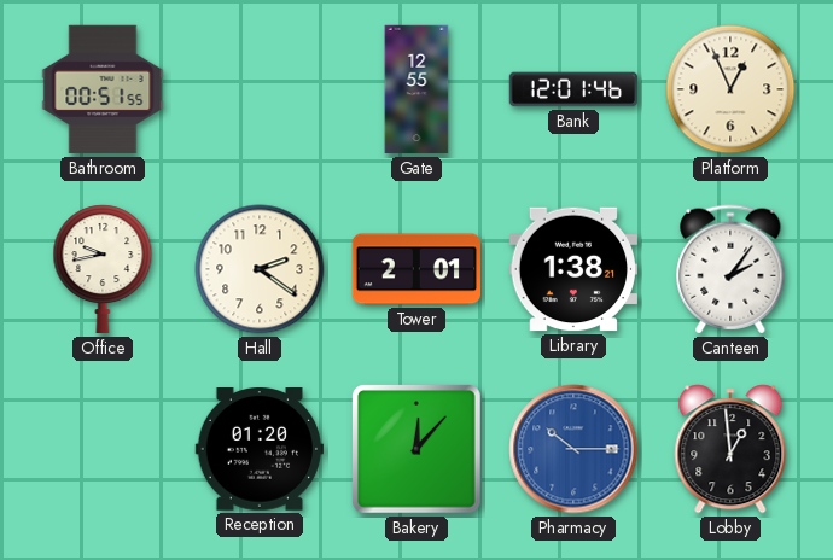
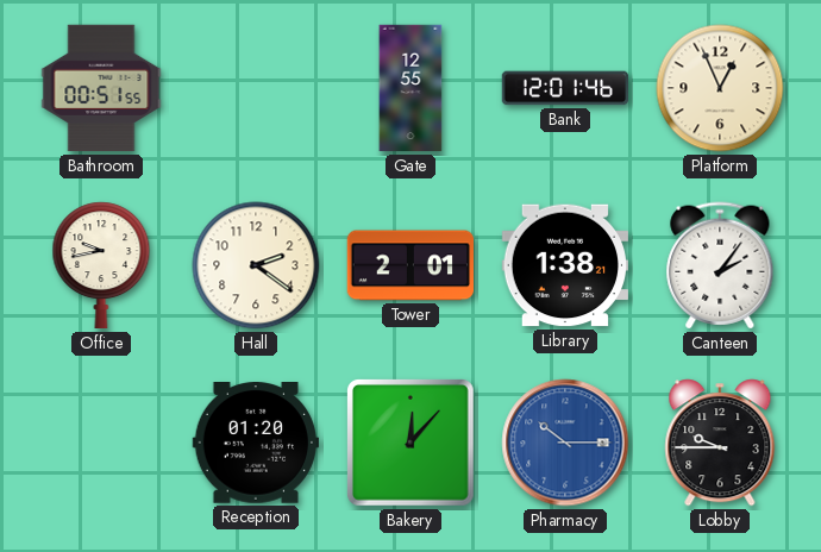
Lobby: 12:59 -> 9:45 (720, 443)
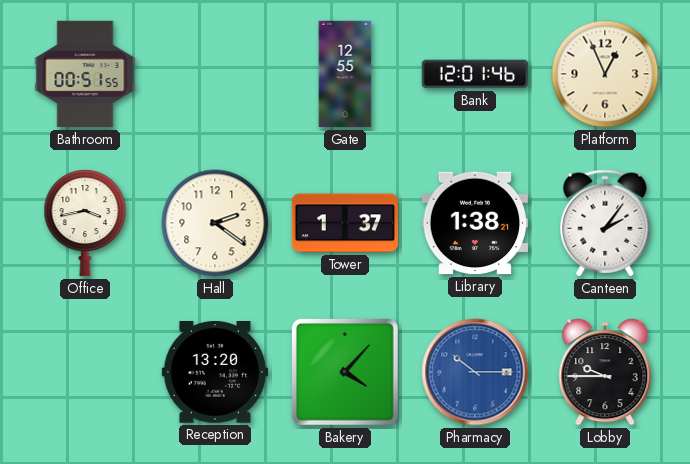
Office: 9:43 -> 3:43 (85, 223)
Tower: 2:01 -> 1:37 (345, 223)
Reception: 01:20 -> 13:20 (214, 373)
Bakery: 12:07 -> 4:07 (345, 372)
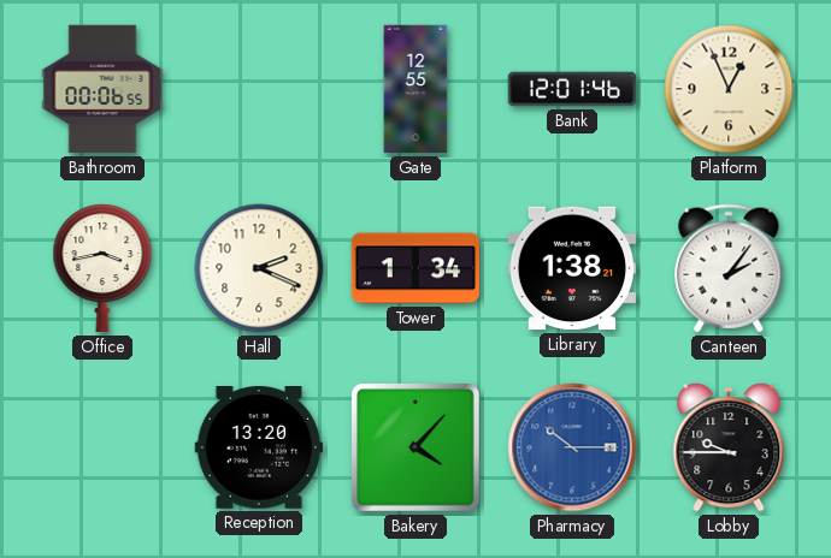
Bathroom: 00:51 -> 00:06 (102, 89)
Hall: 2:21 -> 2:19 (259, 268)
Tower: 1:37 -> 1:34 (415, 268)
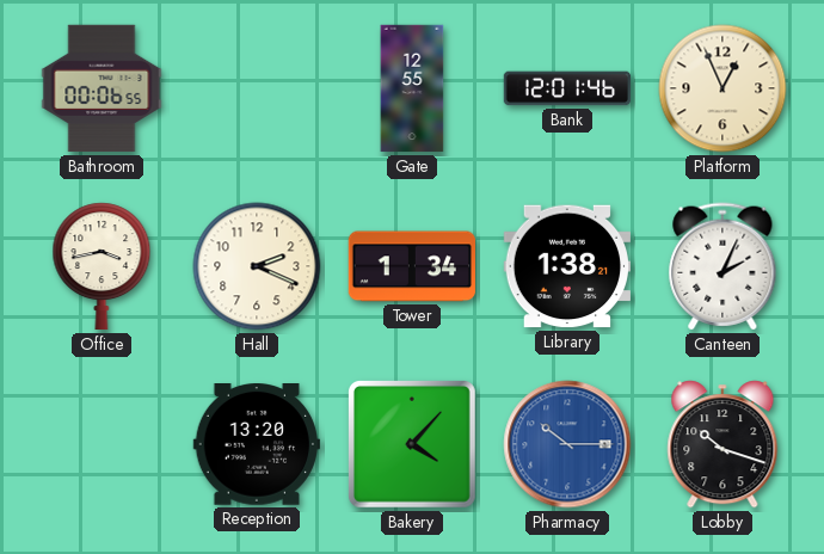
Canteen: 2:06 -> 2:04 (722, 266)
Lobby: 9:45 -> 10:18 (722, 444)
